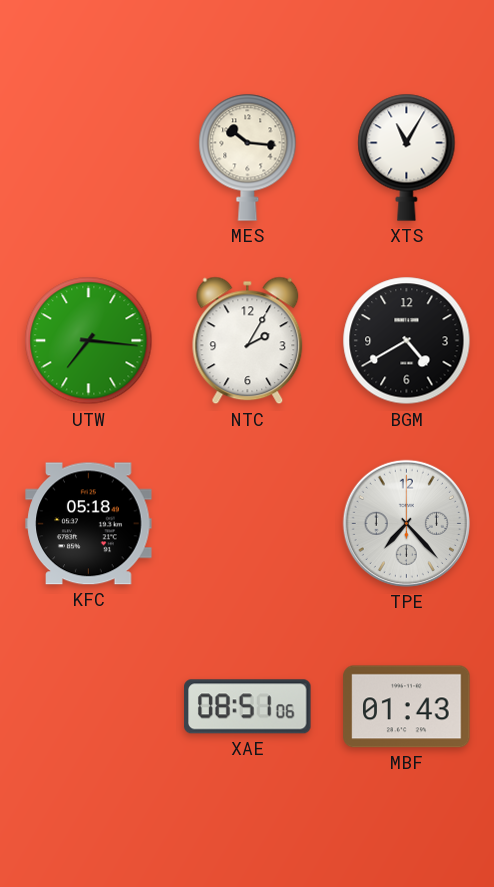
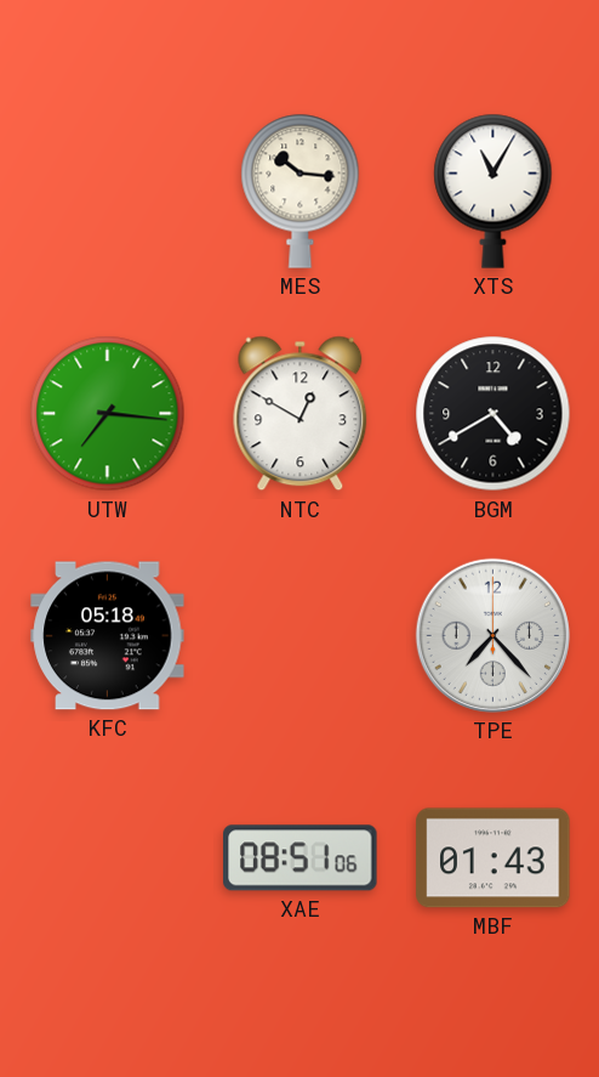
NTC: 2:05 -> 12:50 (301, 414)
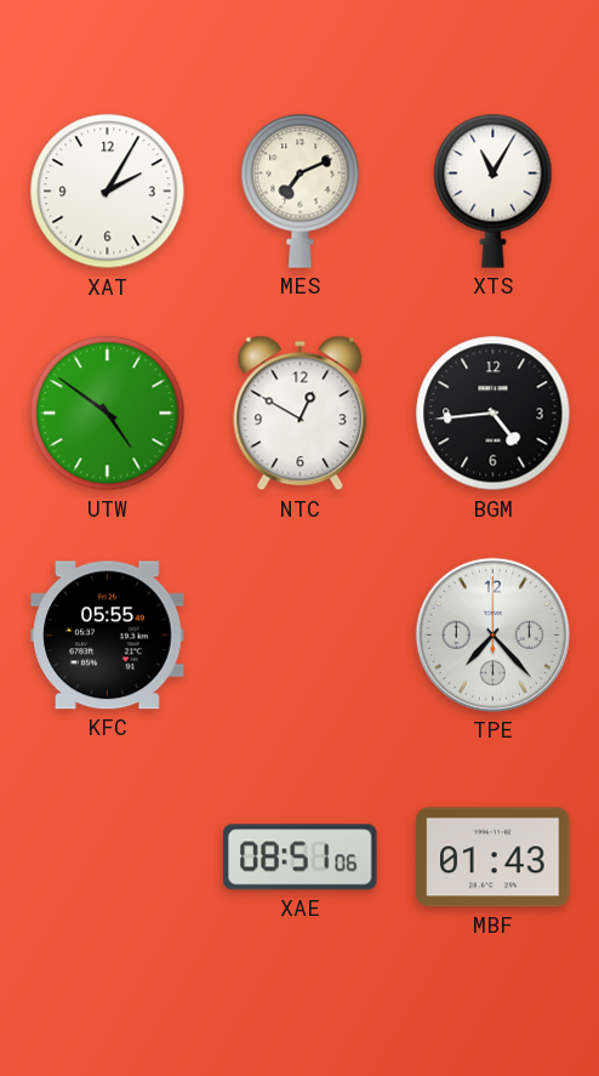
XAT: none -> 2:05 (108, 192)
MES: 10:16 -> 7:11 (301, 190)
UTW: 7:16 -> 4:51 (108, 414)
BGM: 4:40 -> 4:44 (494, 414)
KFC: 05:18 -> 05:55 (108, 636)
